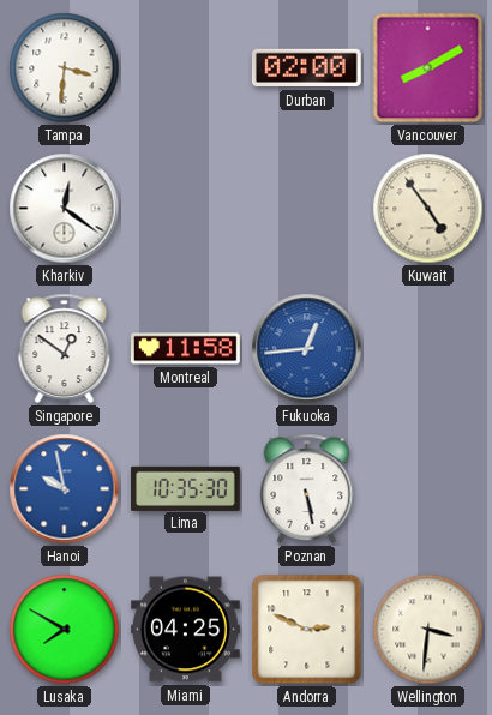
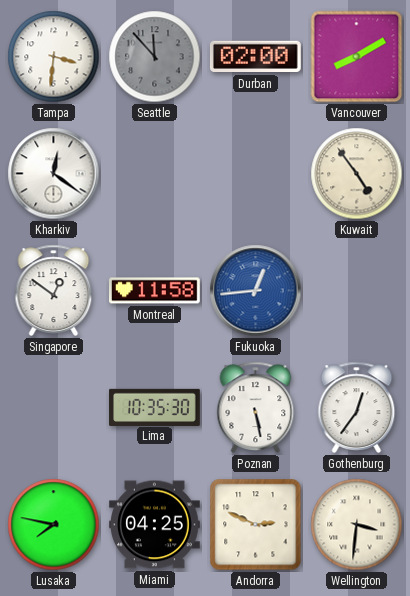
Seattle: none -> 11:53 (155, 57)
Hanoi: 9:58 -> none (65, 489)
Gothenburg: none -> 12:36 (357, 407)
Lusaka: 7:50 -> 7:47 (54, 525)
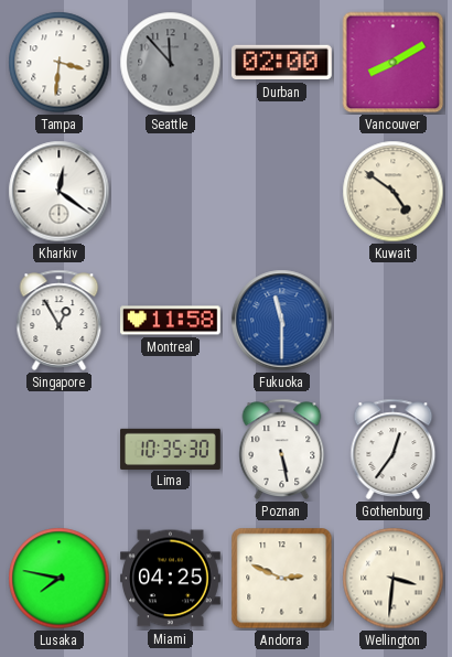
Kuwait: 4:54 -> 4:51 (394, 192)
Singapore: 12:51 -> 12:55 (60, 320)
Fukuoka: 12:44 -> 11:30 (282, 321)
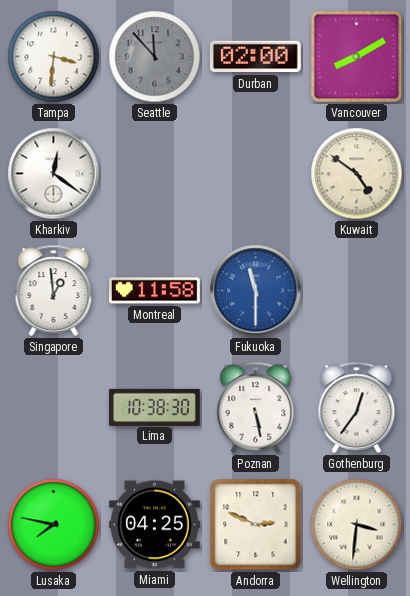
Singapore: 12:55 -> 12:59 (54, 290)
Lima: 10:35 -> 10:38 (155, 407)
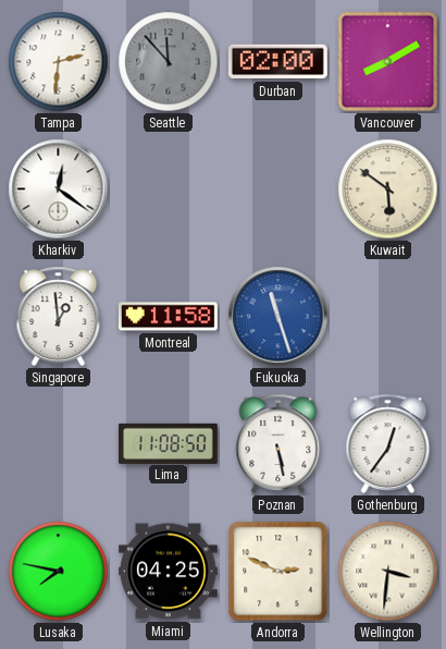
Tampa: 3:31 -> 2:31 (59, 62)
Kuwait: 4:51 -> 5:51 (388, 189)
Fukuoka: 11:30 -> 11:27 (278, 317)
Lima: 10:38 -> 11:08 (169, 443)
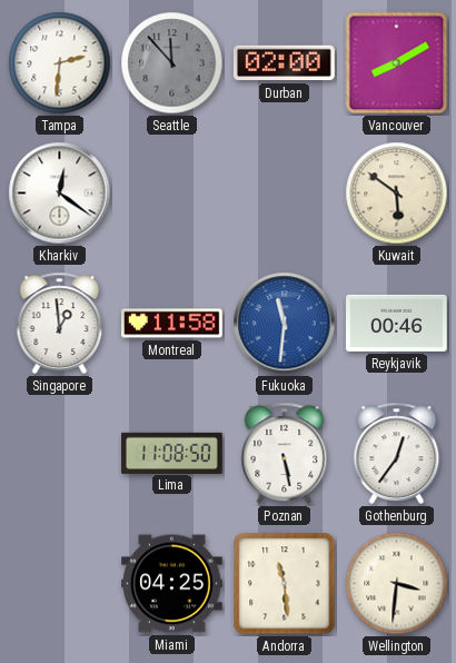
Fukuoka: 11:27 -> 11:31 (285, 324)
Reykjavik: none -> 00:46 (397, 323)
Lusaka: 7:47 -> none (59, 572)
Andorra: 2:49 -> 11:29 (285, 584)
